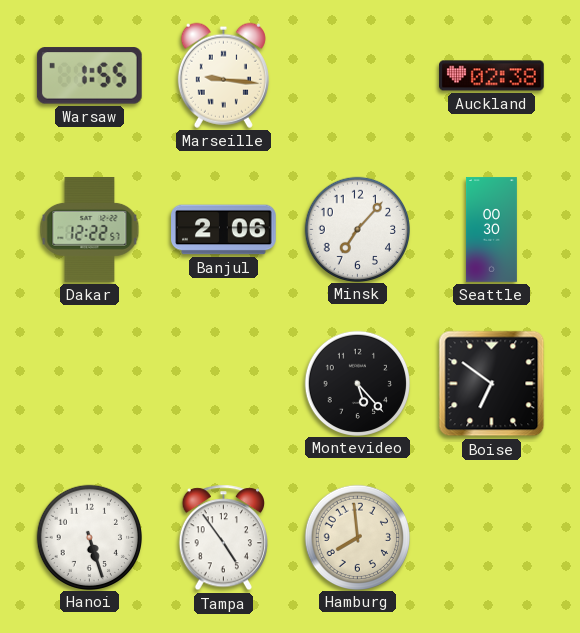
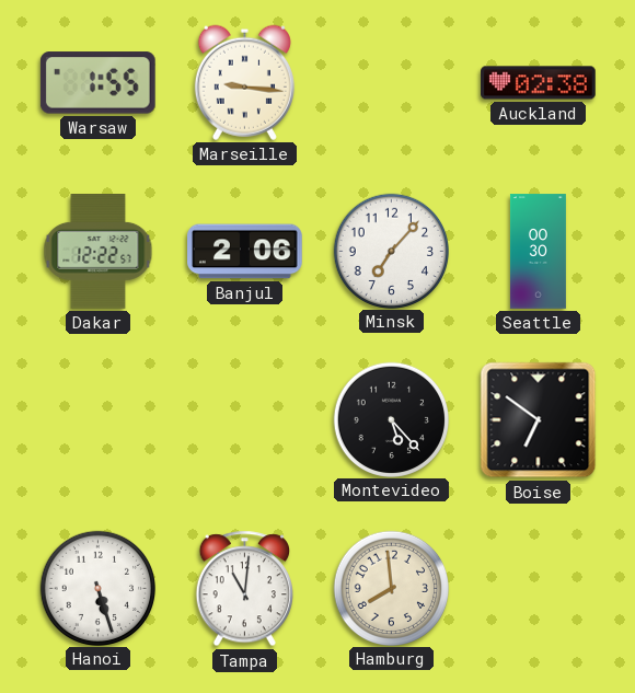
Tampa: 4:54 -> 11:01 (244, 589)
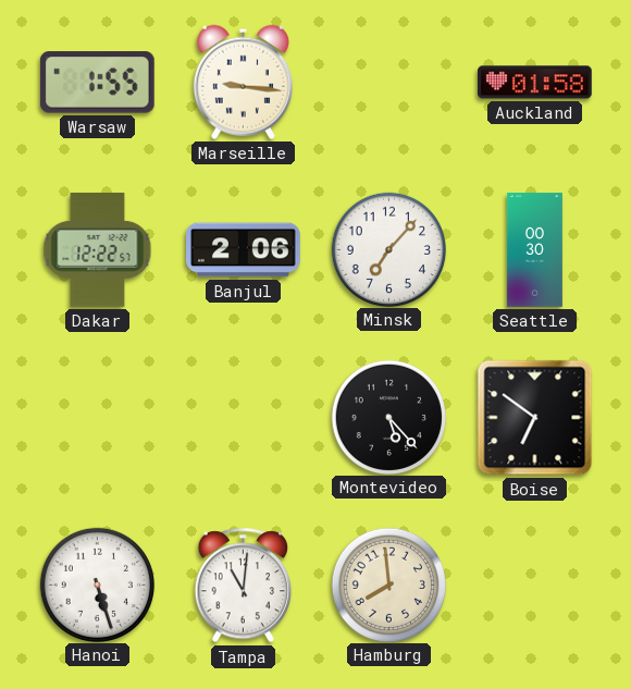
Auckland: 02:38 -> 01:58 (535, 83)
